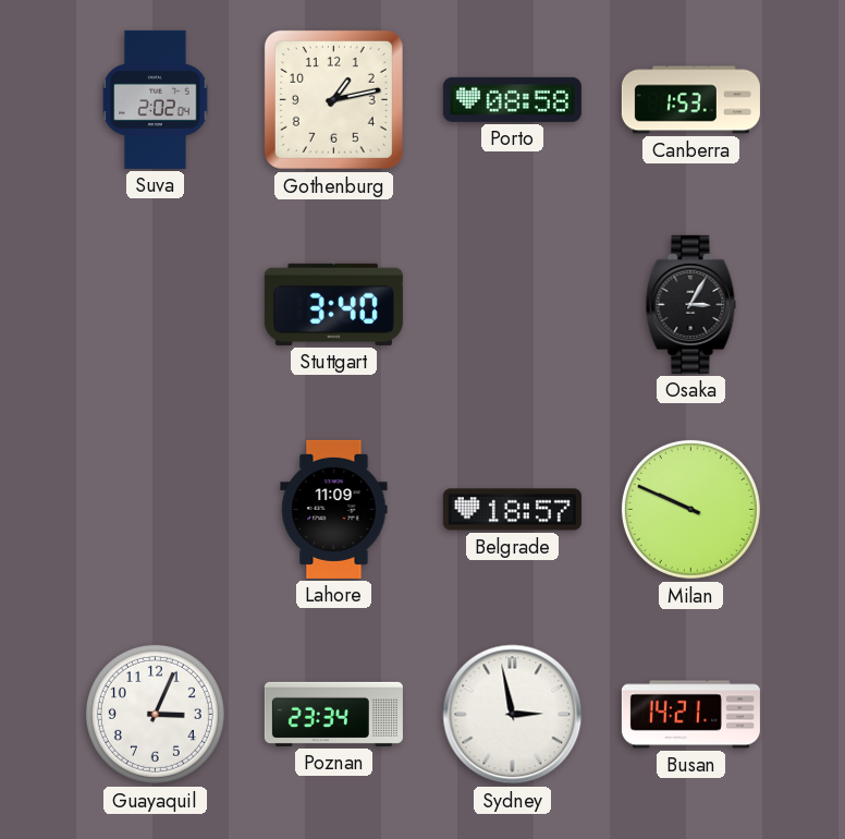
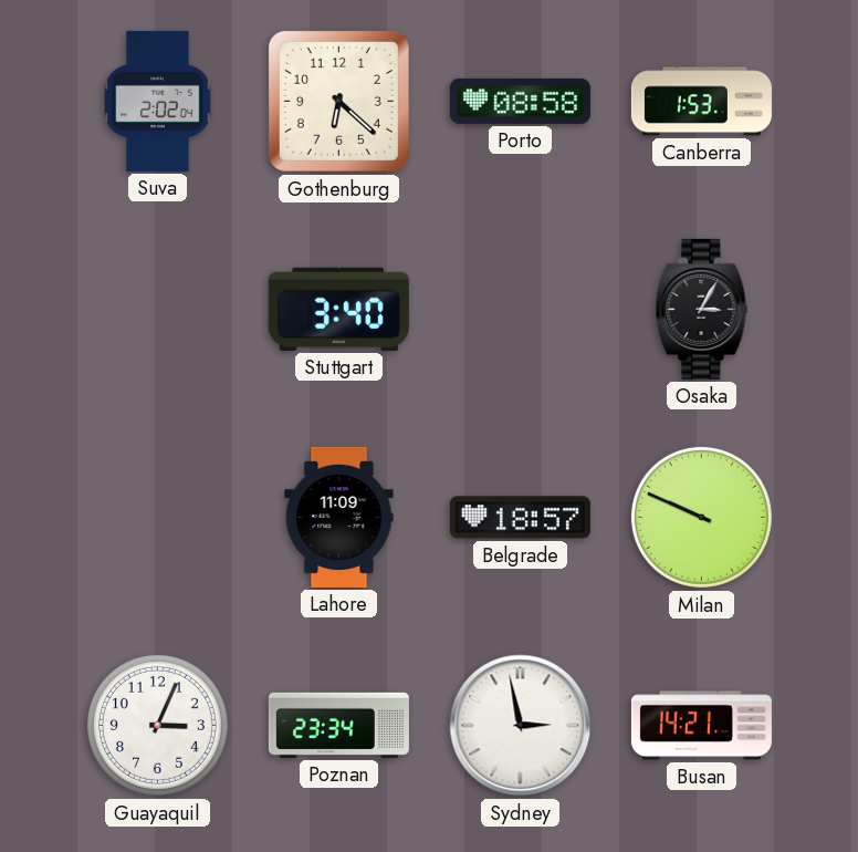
Gothenburg: 1:13 -> 6:22 (338, 101)
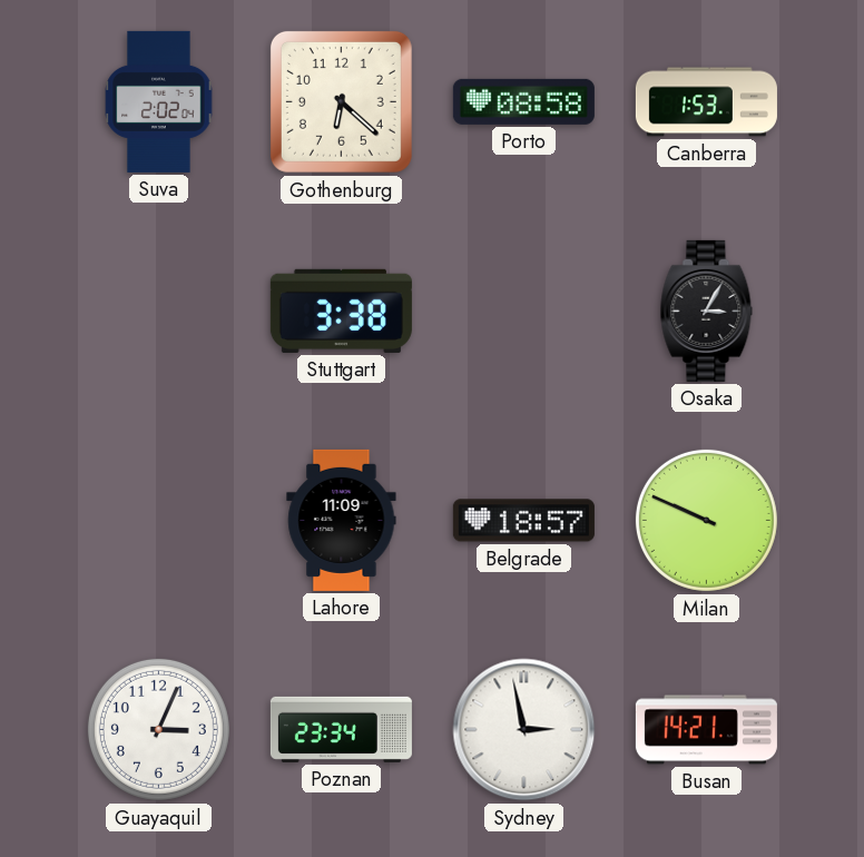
Stuttgart: 3:40 -> 3:38 (341, 311)
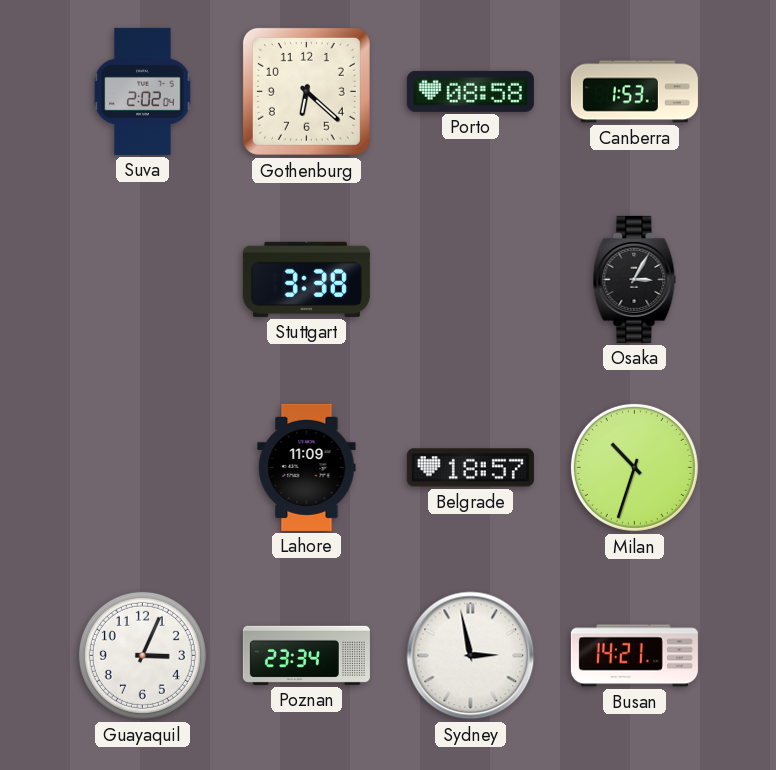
Milan: 9:49 -> 10:33 (634, 467)
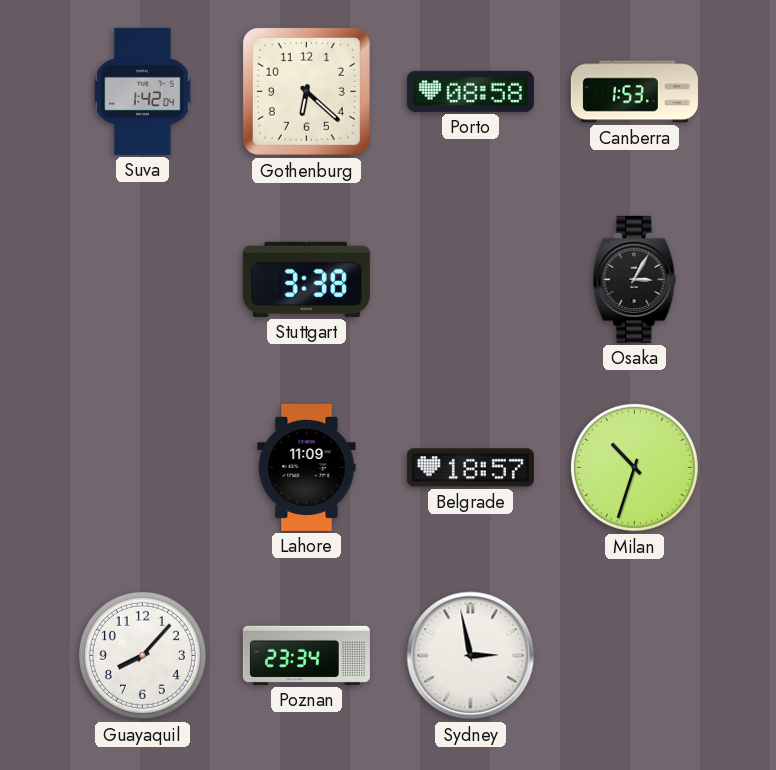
Suva: 2:02 -> 1:42 (143, 91)
Guayaquil: 3:04 -> 8:07 (142, 655)
Busan: 14:21 -> none (634, 656)
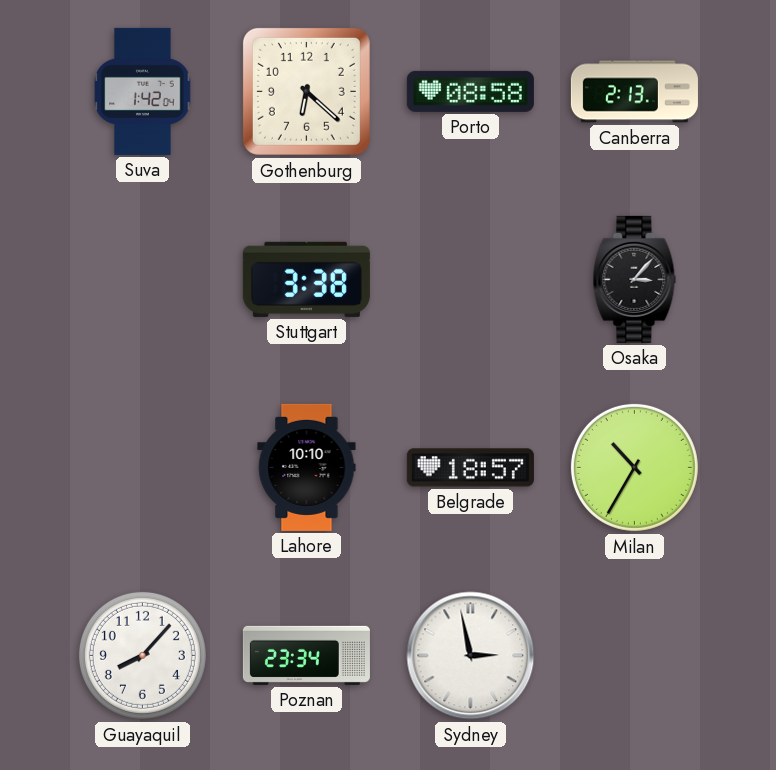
Canberra: 1:53 -> 2:13 (634, 92)
Osaka: 3:05 -> 3:07 (635, 279)
Lahore: 11:09 -> 10:10 (307, 467)
Milan: 10:33 -> 10:35 (634, 467)
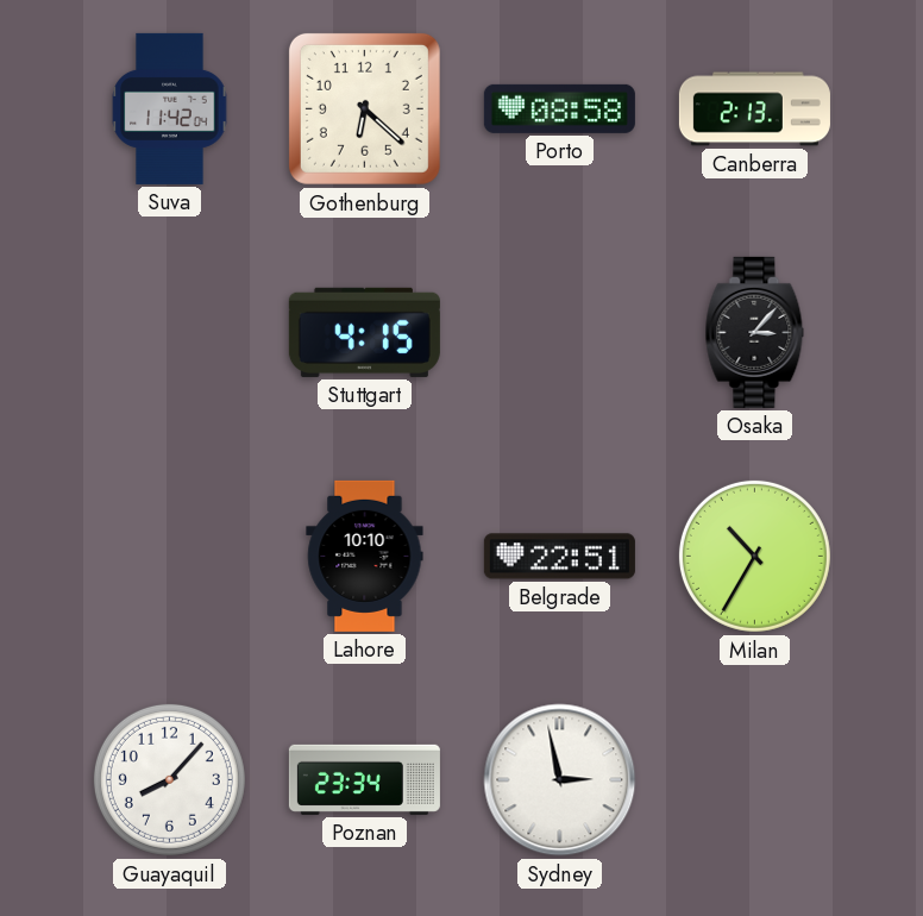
Suva: 1:42 -> 11:42 (170, 108)
Stuttgart: 3:38 -> 4:15 (364, 332)
Belgrade: 18:57 -> 22:51 (559, 557)
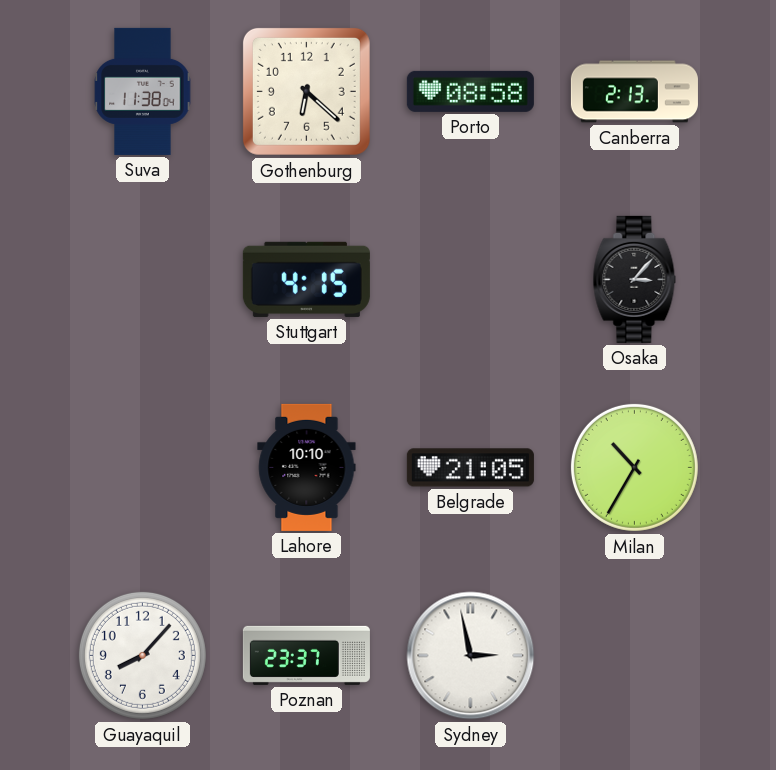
Suva: 11:42 -> 11:38 (143, 91)
Belgrade: 22:51 -> 21:05 (470, 468)
Poznan: 23:34 -> 23:37 (306, 655)
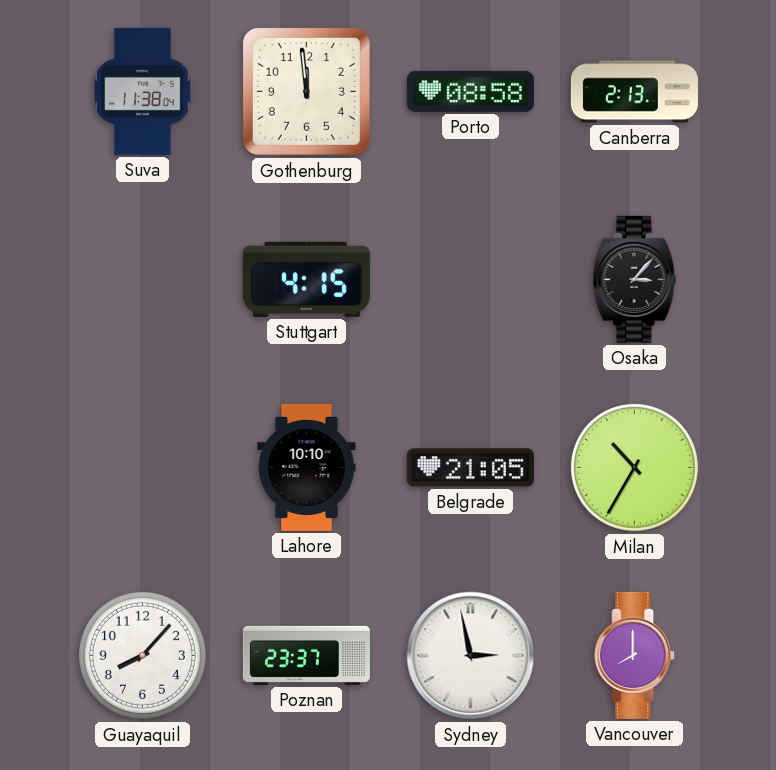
Gothenburg: 6:22 -> 11:59 (306, 91)
Vancouver: none -> 8:00 (635, 655)
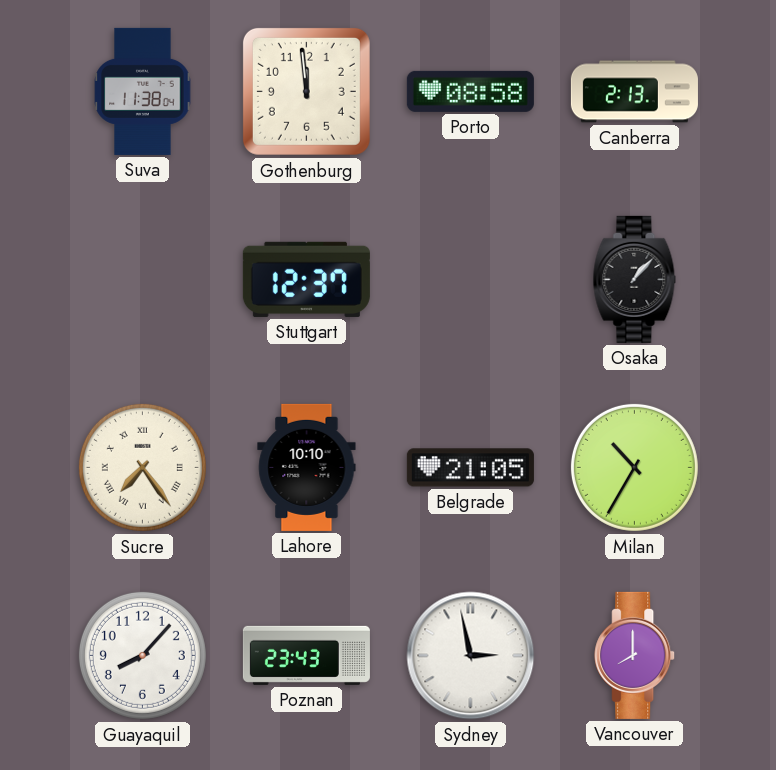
Stuttgart: 4:15 -> 12:37 (306, 279)
Osaka: 3:07 -> 1:07 (635, 279)
Sucre: none -> 7:24 (142, 467)
Poznan: 23:37 -> 23:43 (306, 655)
